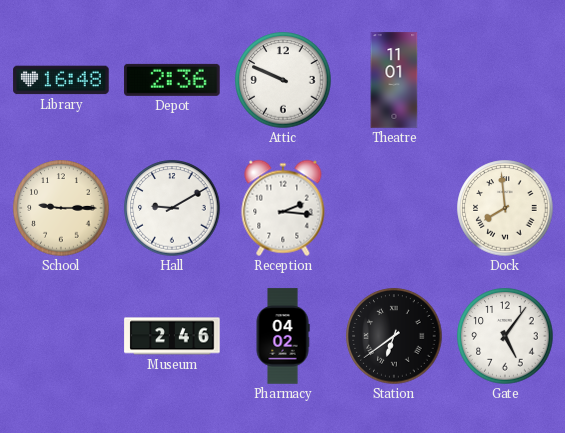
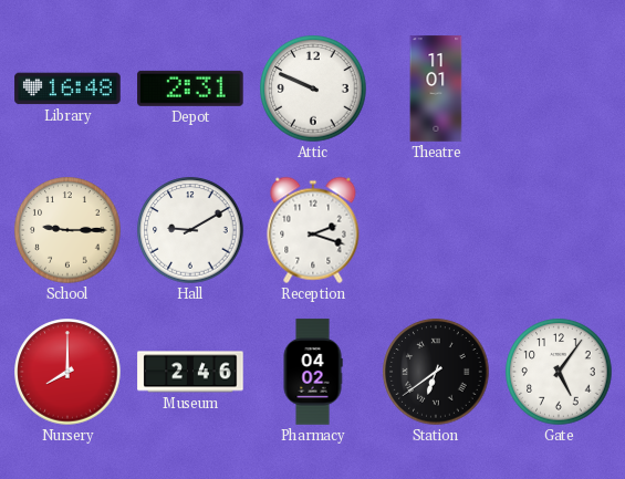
Depot: 2:36 -> 2:31 (190, 88)
Reception: 2:16 -> 2:18 (313, 230)
Dock: 7:59 -> none (505, 208)
Nursery: none -> 8:00 (67, 372)
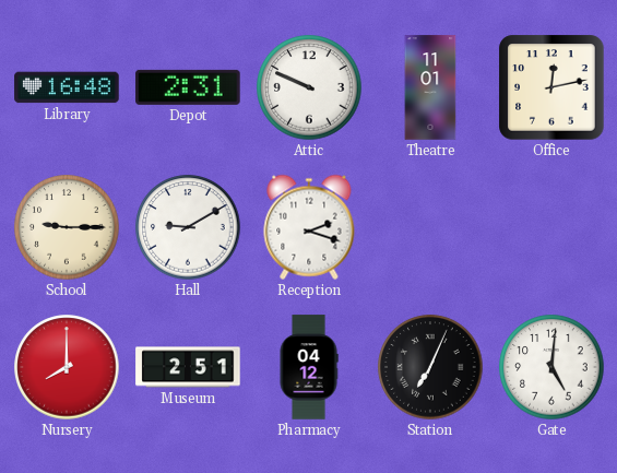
Office: none -> 12:13 (551, 87)
Museum: 2:46 -> 2:51 (188, 367)
Pharmacy: 04:02 -> 04:12 (309, 367)
Station: 6:39 -> 7:04 (430, 367)
Gate: 5:06 -> 5:01 (551, 367)
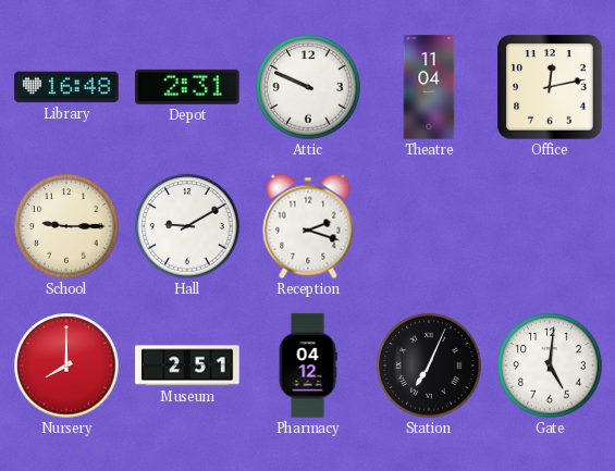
Theatre: 11:01 -> 11:04 (429, 87)
